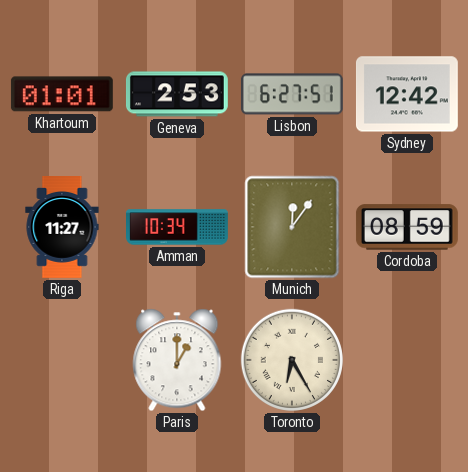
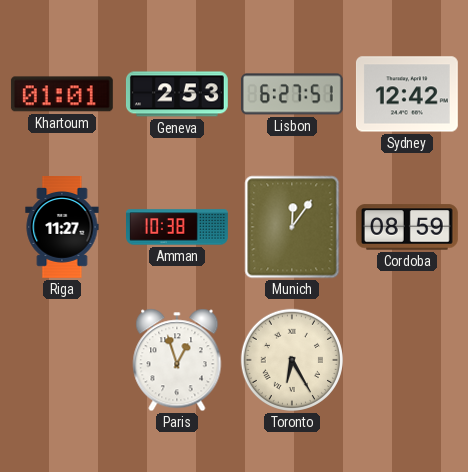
Amman: 10:34 -> 10:38 (178, 227)
Paris: 1:00 -> 12:57 (177, 360)
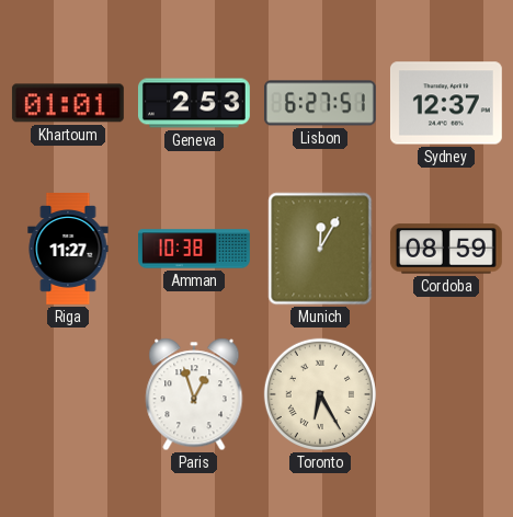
Sydney: 12:42 -> 12:37 (446, 103)
Munich: 12:06 -> 12:05 (320, 249)
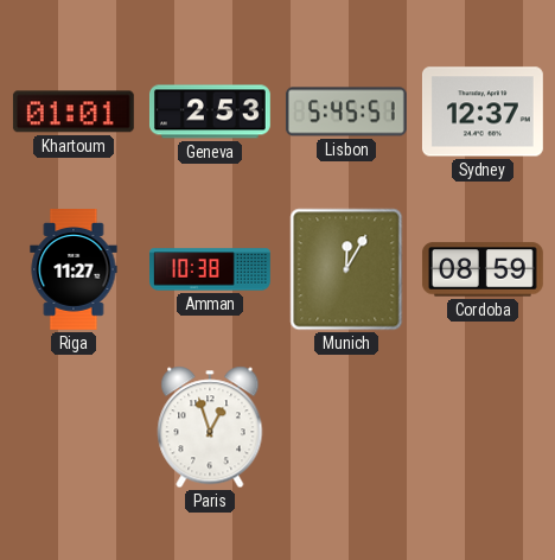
Lisbon: 6:27 -> 5:45 (346, 112)
Toronto: 6:25 -> none (320, 394)
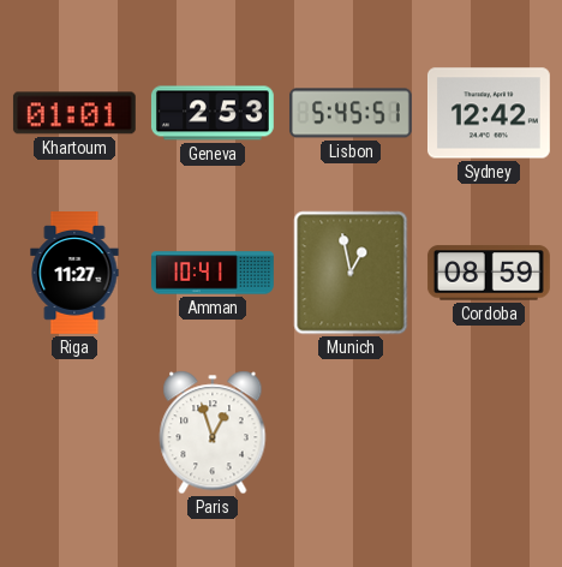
Sydney: 12:37 -> 12:42 (489, 113)
Amman: 10:38 -> 10:41 (214, 273)
Munich: 12:05 -> 12:58 (351, 273)
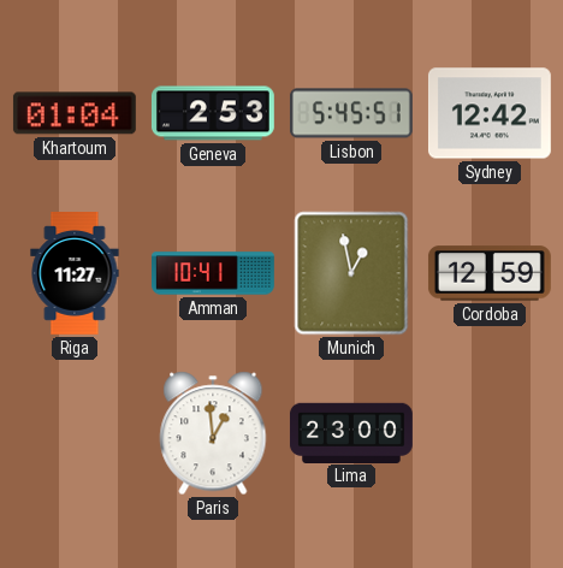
Khartoum: 01:01 -> 01:04 (75, 113)
Cordoba: 08:59 -> 12:59 (490, 273)
Paris: 12:57 -> 12:59 (213, 433)
Lima: none -> 23:00 (351, 432)
